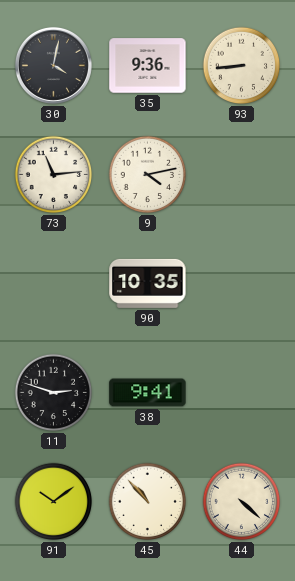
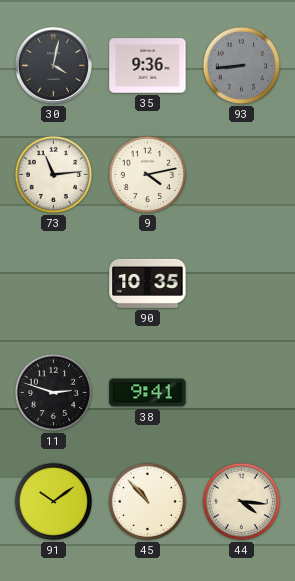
93 dial: cream -> grey (242, 66)
44: 4:22 -> 4:16 (242, 502)
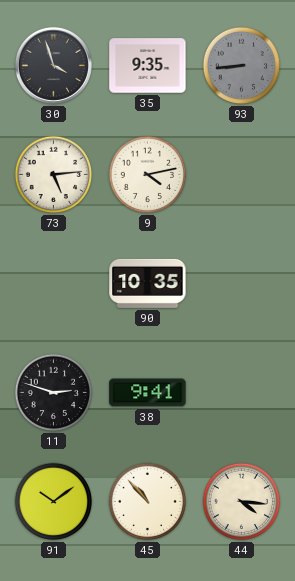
30: 4:02 -> 3:57 (53, 65)
35: 9:36 -> 9:35 (148, 66)
73: 11:14 -> 5:14 (54, 175)
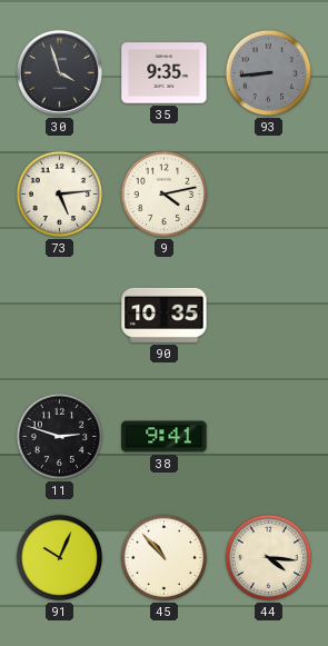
91: 10:09 -> 10:04 (60, 558)
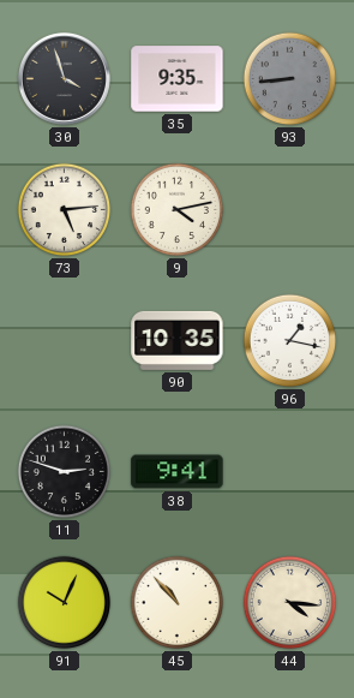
96: none -> 1:17 (290, 341)
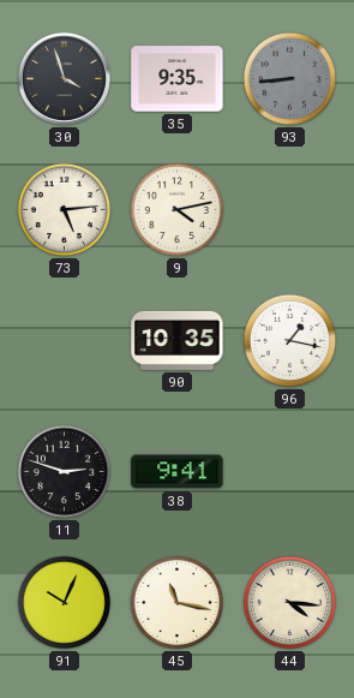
45: 10:53 -> 11:17 (178, 603)
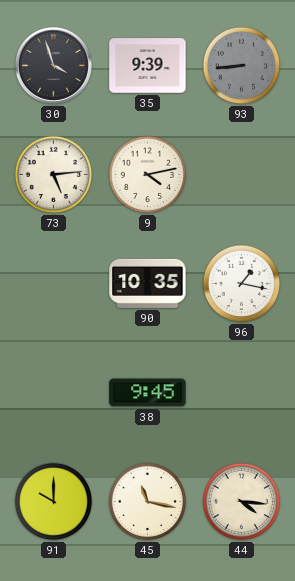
35: 9:35 -> 9:39 (148, 66)
11: 2:48 -> none (65, 472)
38: 9:41 -> 9:45 (148, 393)
91: 10:04 -> 10:00 (54, 502)
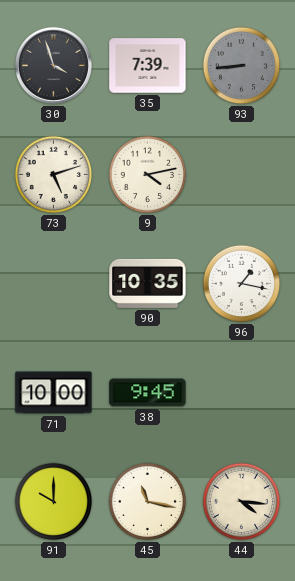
35: 9:39 -> 7:39 (148, 66)
73: 5:14 -> 5:12 (54, 175)
71: none -> 10:00 (54, 393)
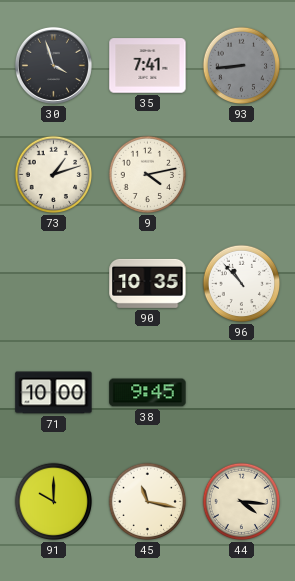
35: 7:39 -> 7:41 (148, 66)
73: 5:12 -> 1:12 (54, 175)
96: 1:17 -> 10:53 (242, 284)
